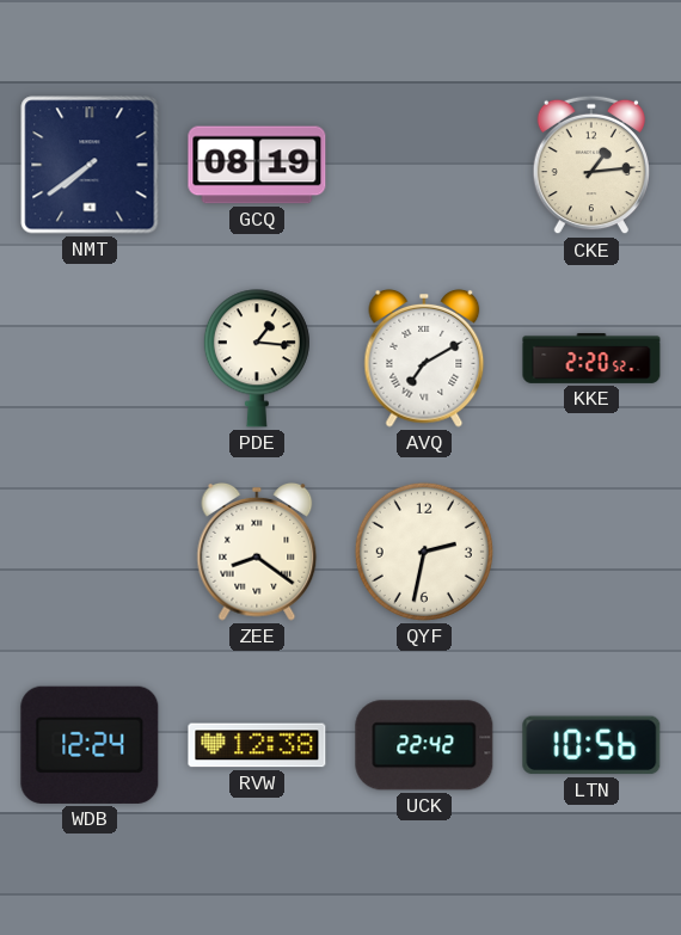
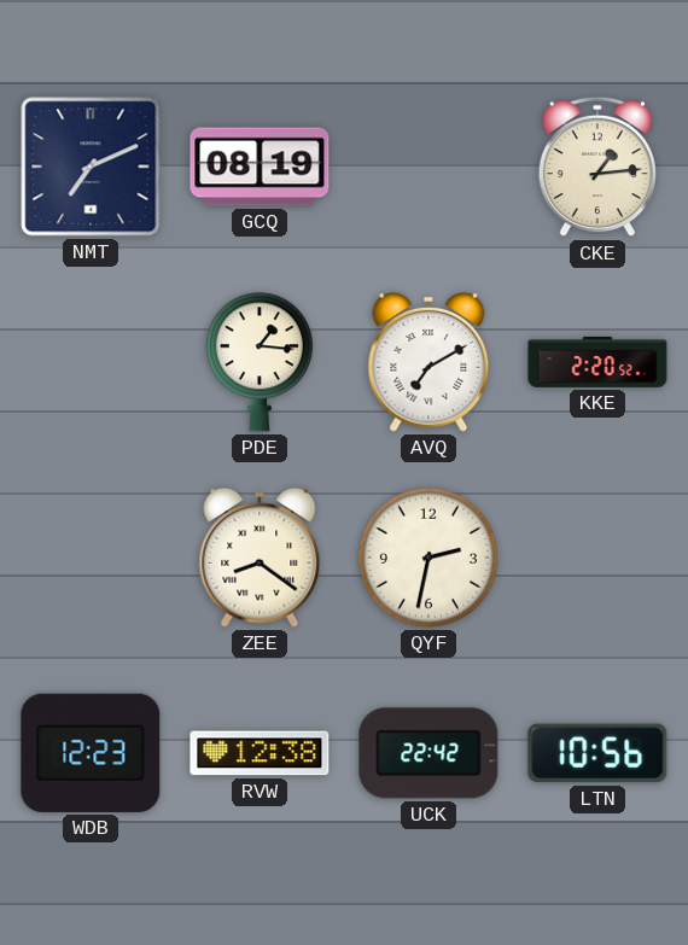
NMT: 7:39 -> 7:11 (91, 167)
WDB: 12:24 -> 12:23 (91, 753)
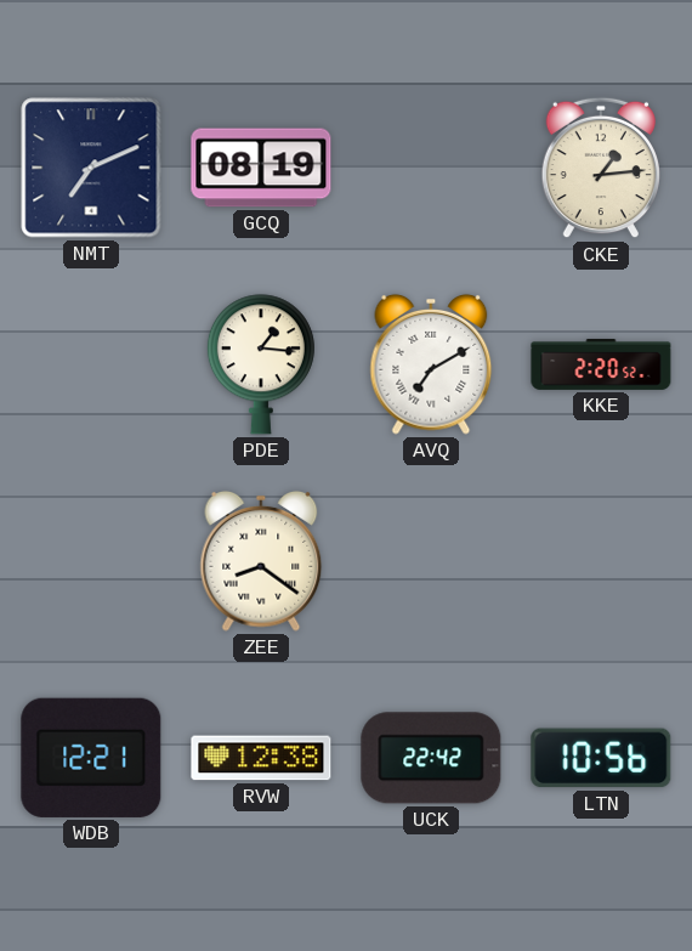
QYF: 2:32 -> none (428, 558)
WDB: 12:23 -> 12:21 (91, 758)
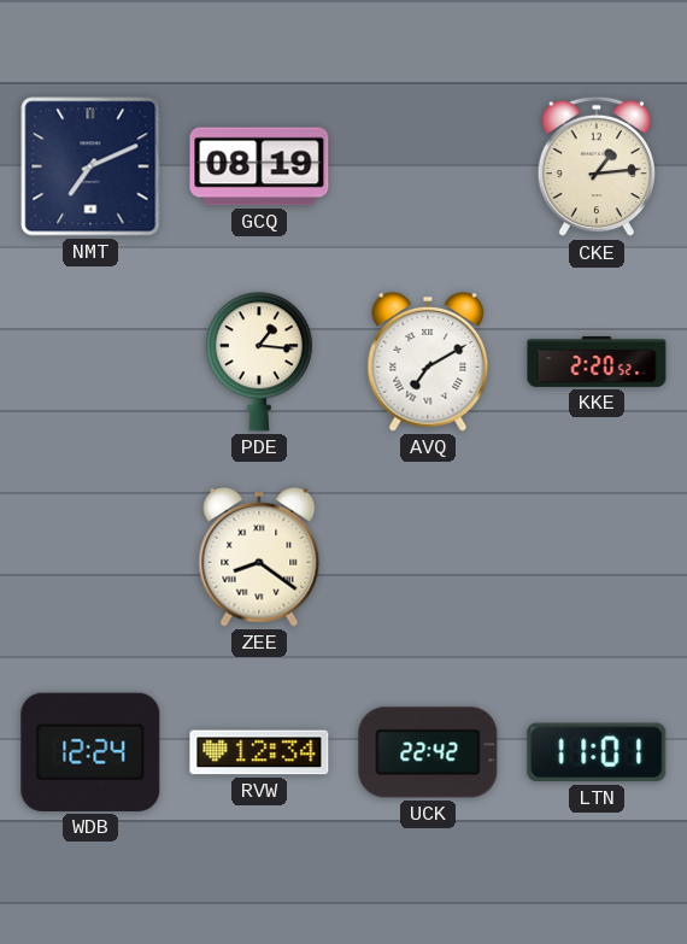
WDB: 12:21 -> 12:24 (90, 752)
RVW: 12:38 -> 12:34 (259, 752)
LTN: 10:56 -> 11:01 (597, 752)
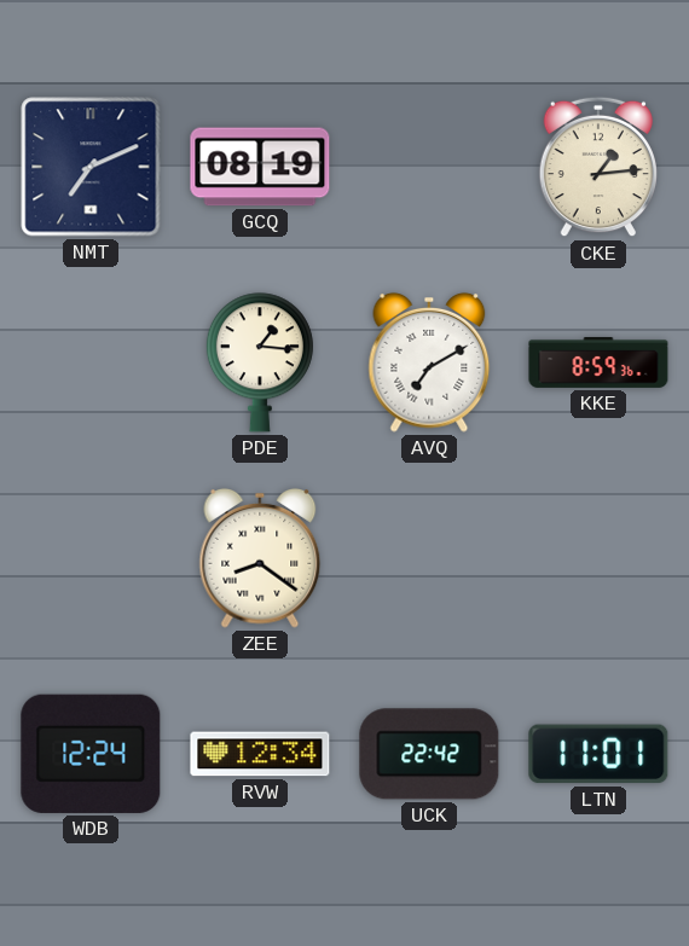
KKE: 2:20 -> 8:59 (598, 362)
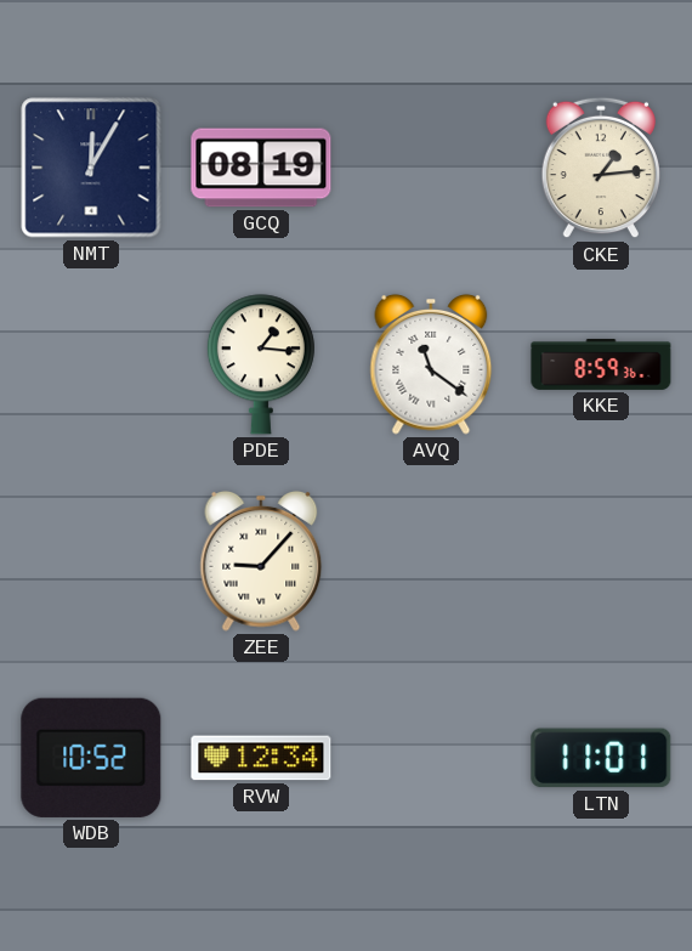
NMT: 7:11 -> 12:05 (91, 168)
AVQ: 7:10 -> 11:21 (431, 364)
ZEE: 8:21 -> 9:07 (261, 561)
WDB: 12:24 -> 10:52 (91, 758)
UCK: 22:42 -> none (429, 754)
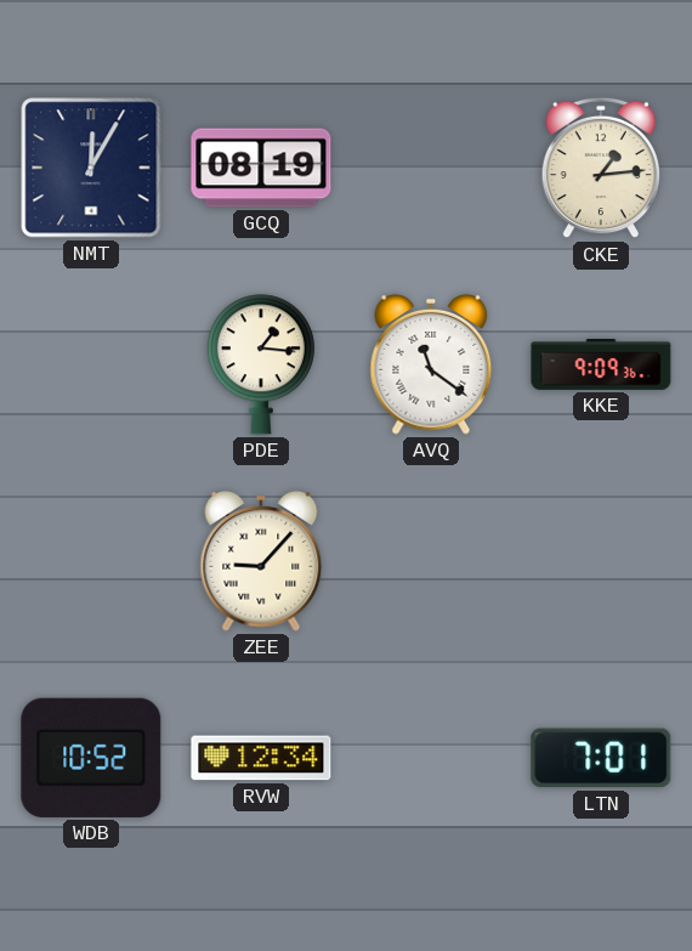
KKE: 8:59 -> 9:09 (601, 364)
LTN: 11:01 -> 7:01 (601, 758)
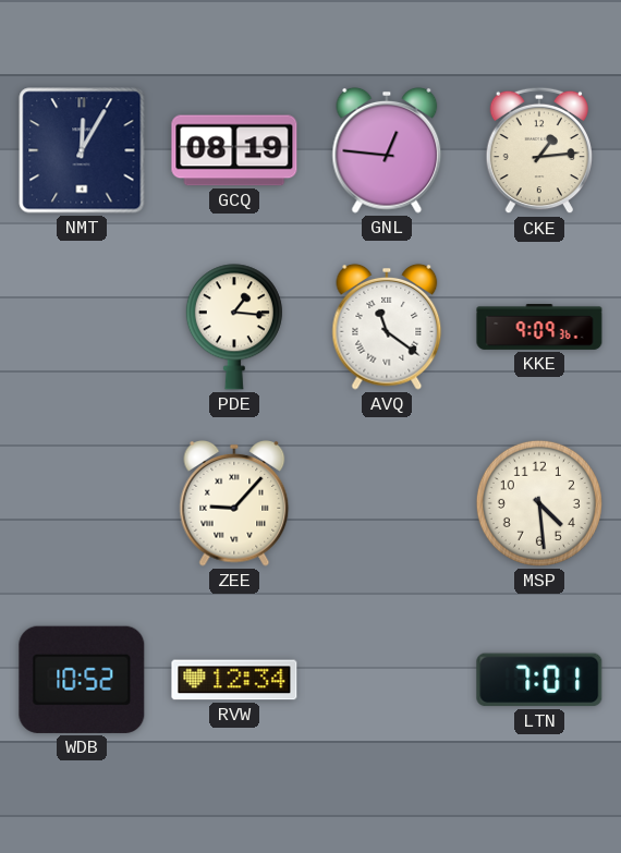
GNL: none -> 12:46 (387, 150)
MSP: none -> 4:29 (539, 503)
